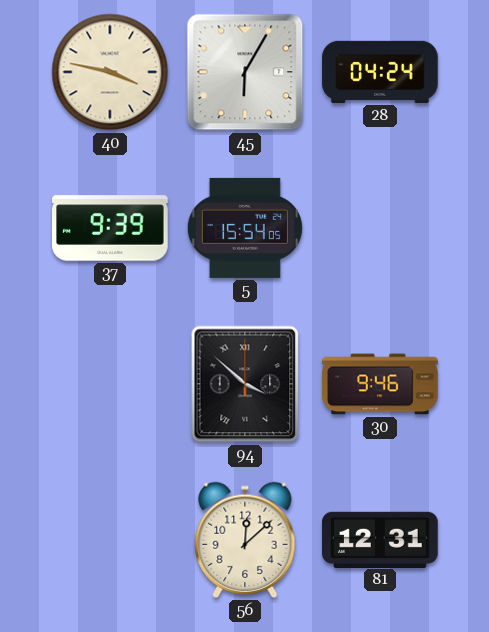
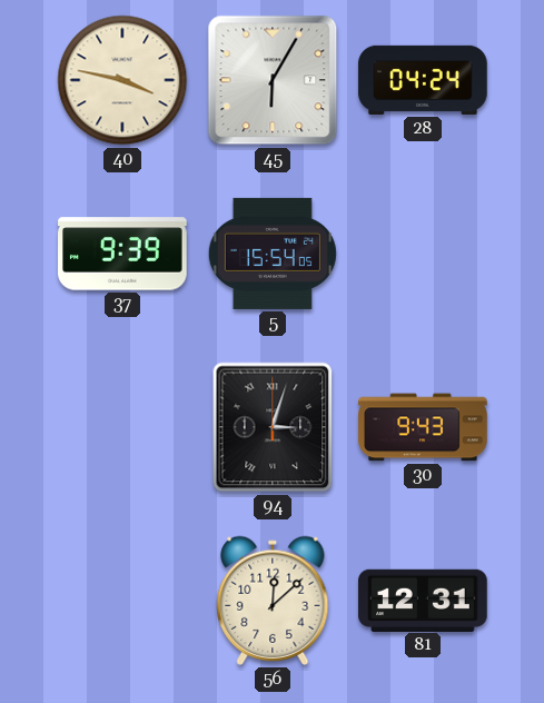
94: 3:52 -> 3:03 (273, 427)
30: 9:46 -> 9:43 (423, 427)
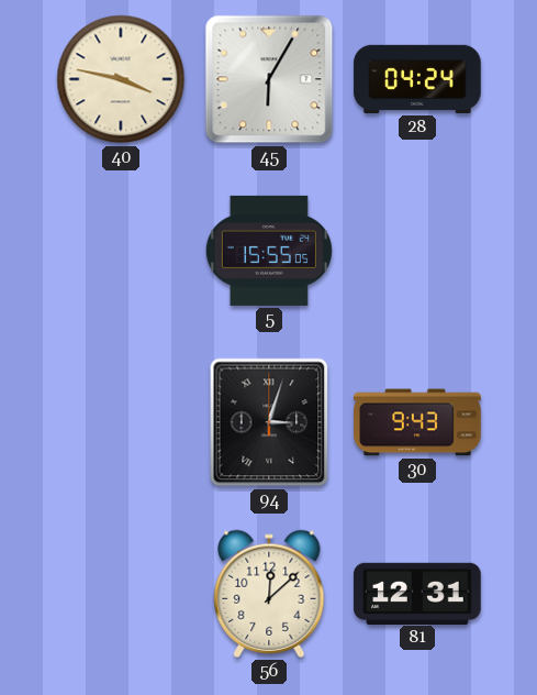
37: 9:39 -> none (122, 254)
5: 15:54 -> 15:55 (269, 251)
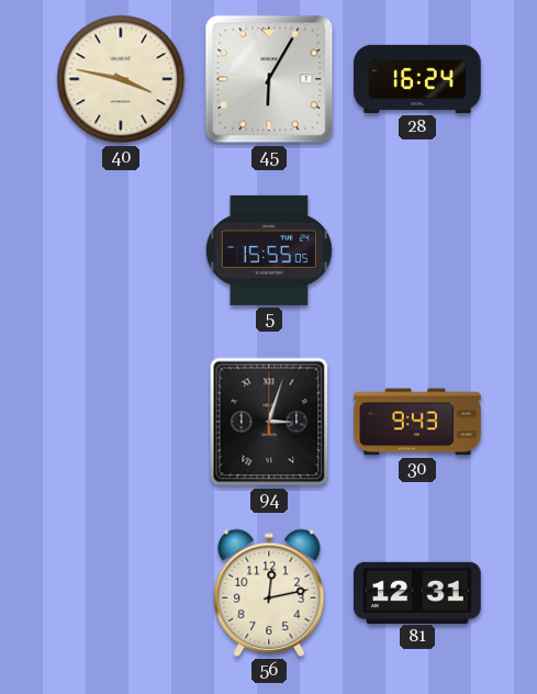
28: 04:24 -> 16:24 (417, 79)
56: 12:08 -> 12:13 (269, 593)
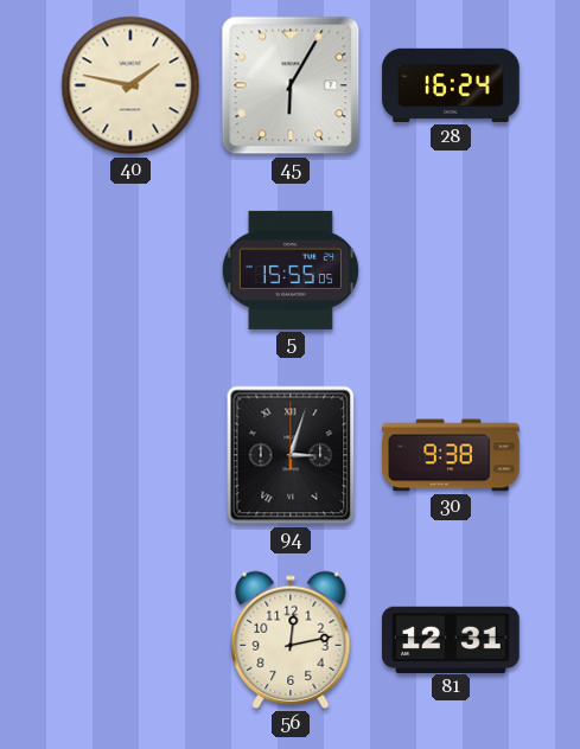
40: 3:47 -> 1:47 (130, 85)
30: 9:43 -> 9:38 (451, 455)
